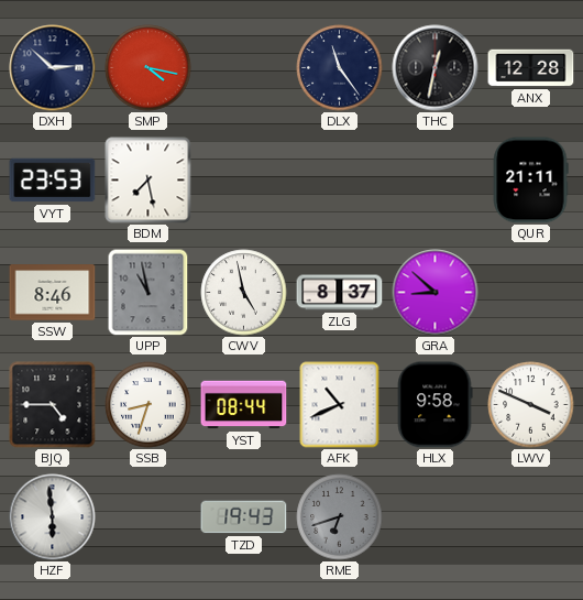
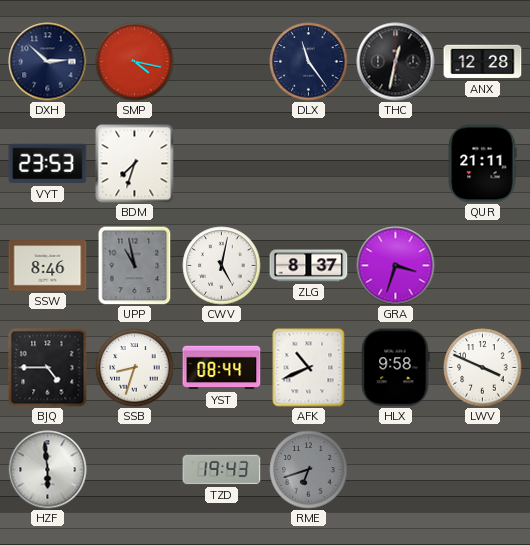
BDM: 7:28 -> 7:33 (135, 164)
CWV: 4:58 -> 5:02 (222, 266)
GRA: 8:52 -> 3:33 (396, 266)
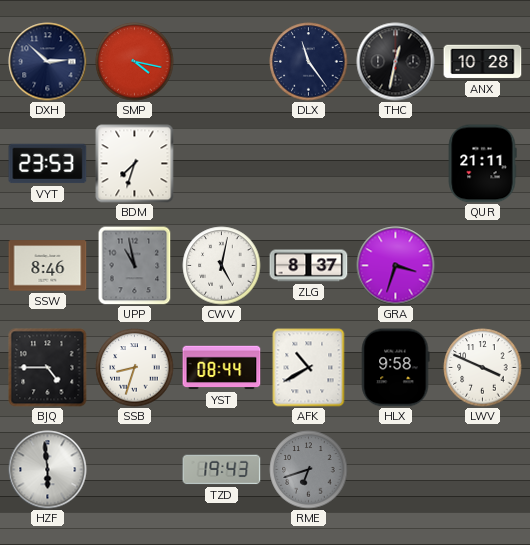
ANX: 12:28 -> 10:28 (483, 62)
AFK: 10:41 -> 10:40 (309, 368)
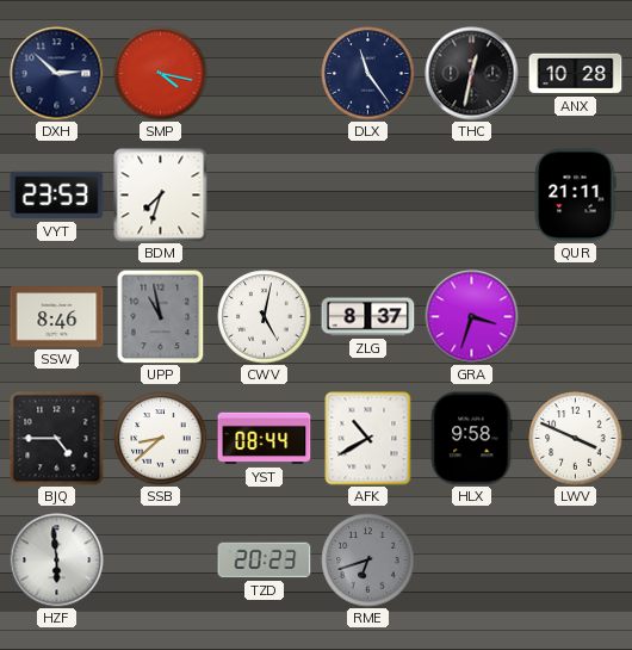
SSB: 8:33 -> 8:38 (161, 439)
TZD: 19:43 -> 20:23 (265, 561)
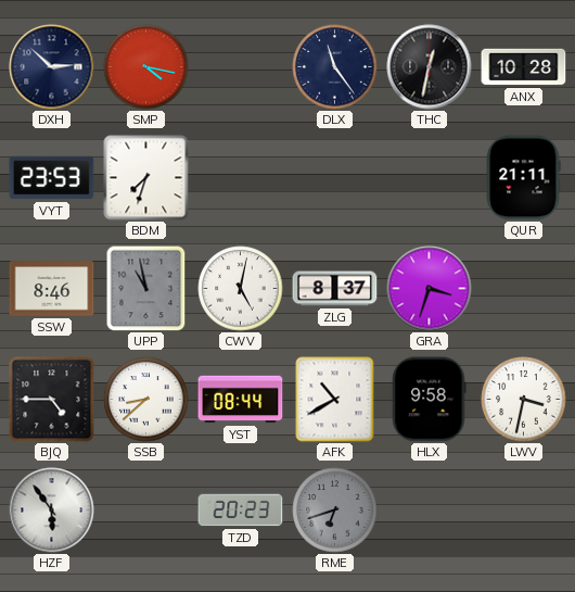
LWV: 3:49 -> 3:32 (524, 400)
HZF: 5:59 -> 5:54 (52, 511)
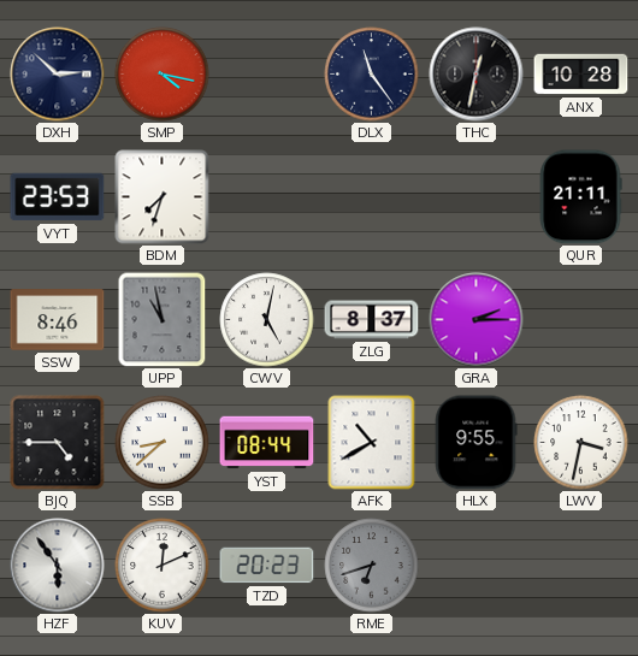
GRA: 3:33 -> 2:15 (477, 320)
HLX: 9:58 -> 9:55 (475, 443)
KUV: none -> 12:11 (163, 566)
